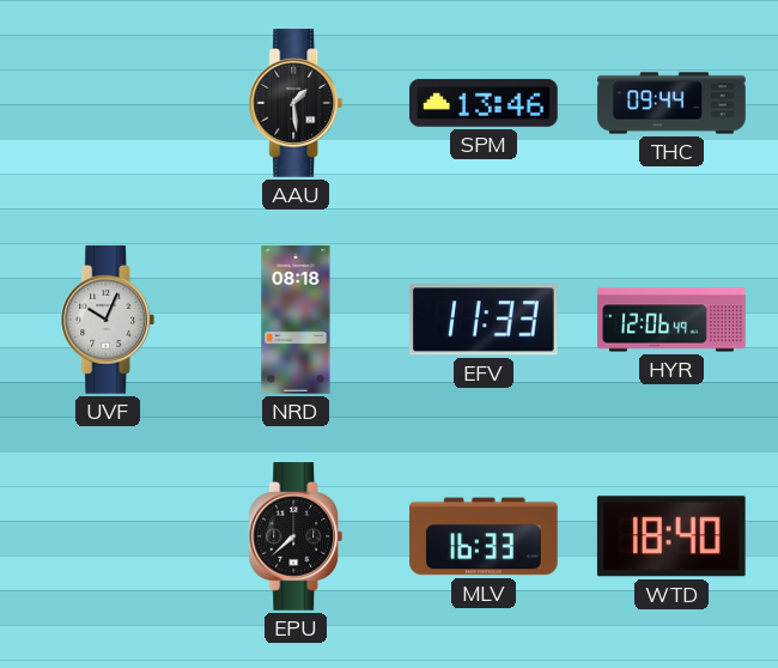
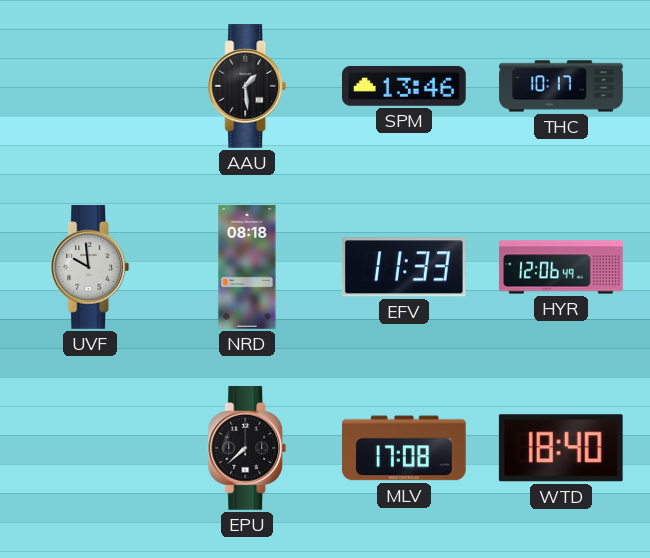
THC: 09:44 -> 10:17 (561, 86)
UVF: 10:04 -> 9:59 (90, 267)
MLV: 16:33 -> 17:08 (405, 448)
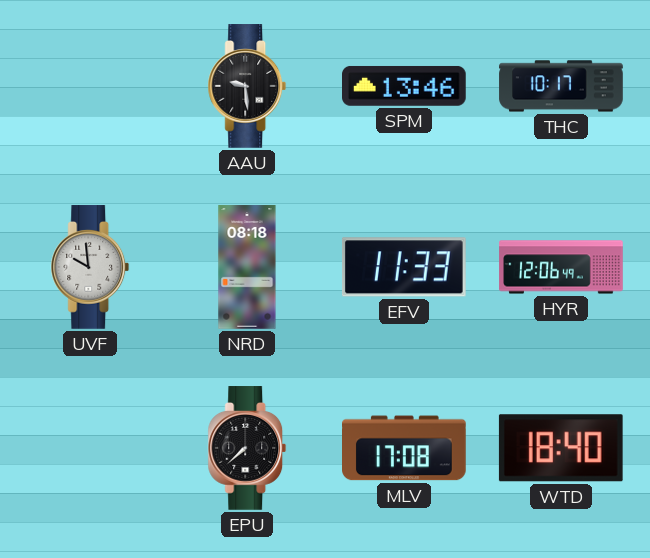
AAU: 1:29 -> 9:29 (247, 86)
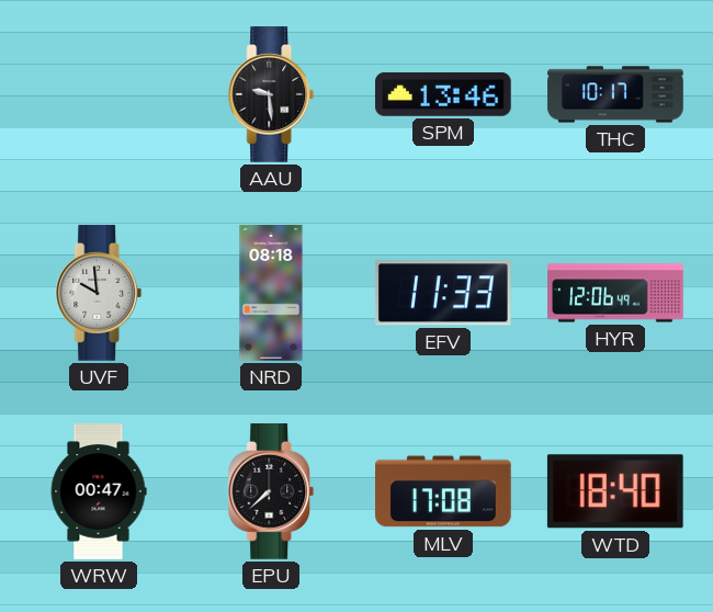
WRW: none -> 00:47 (99, 491)
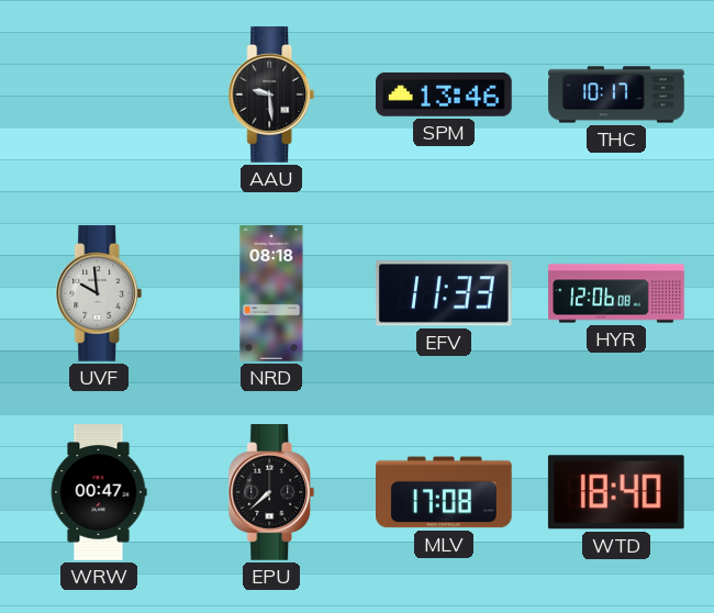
HYR: 12:06:49 -> 12:06:08 (616, 293)
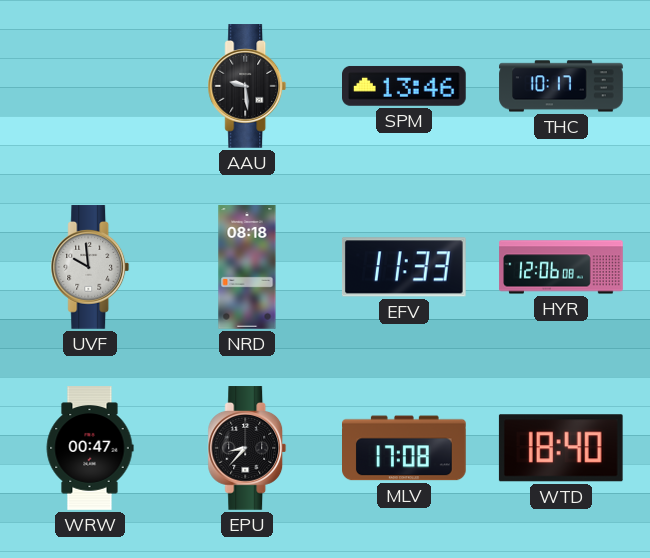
EPU: 7:38 -> 8:37 (247, 448)
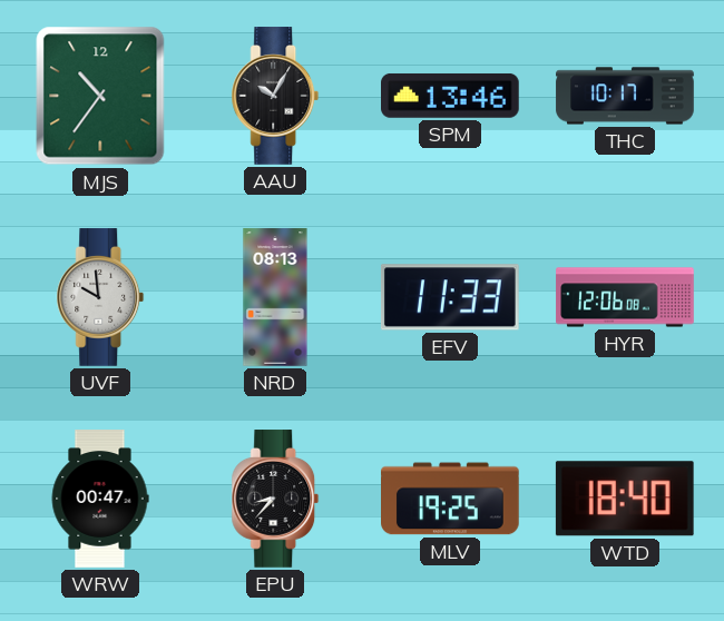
MJS: none -> 10:36 (100, 96)
AAU: 9:29 -> 10:05 (275, 96)
NRD: 08:18 -> 08:13 (275, 297)
MLV: 17:08 -> 19:25 (451, 499)
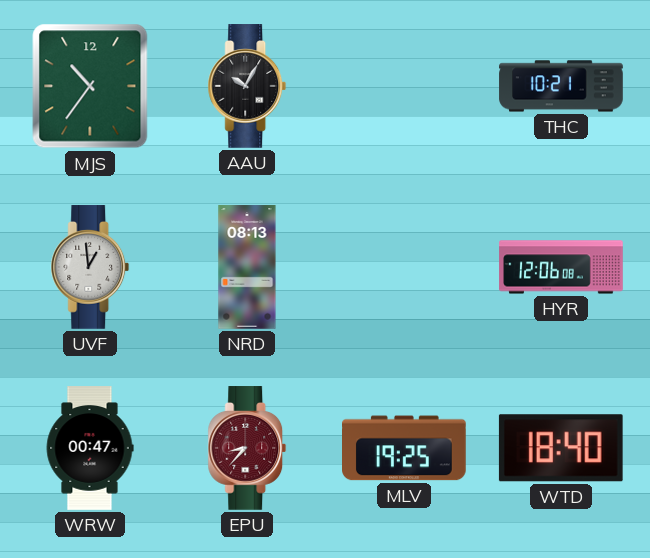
SPM: 13:46 -> none (451, 96)
THC: 10:17 -> 10:21 (561, 86)
UVF: 9:59 -> 12:59 (90, 267)
EFV: 11:33 -> none (450, 297)
EPU dial: black -> burgundy (247, 448)
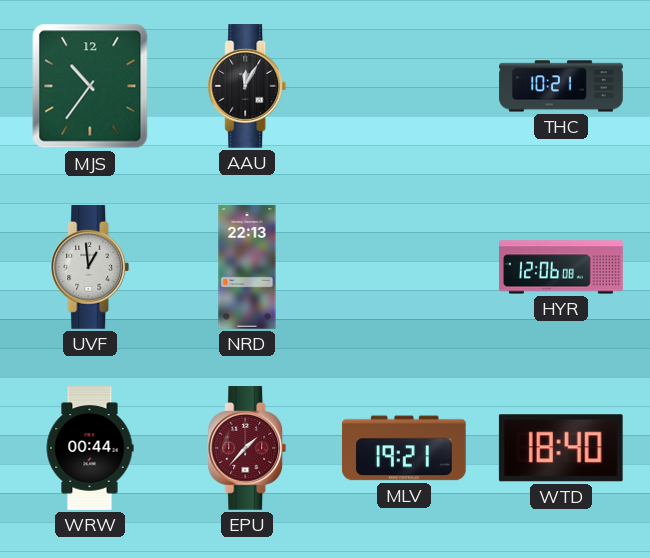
AAU: 10:05 -> 12:05 (247, 86)
NRD: 08:13 -> 22:13 (247, 267)
WRW: 00:47 -> 00:44 (90, 448)
EPU: 8:37 -> 1:37 (247, 448)
MLV: 19:25 -> 19:21 (405, 448)
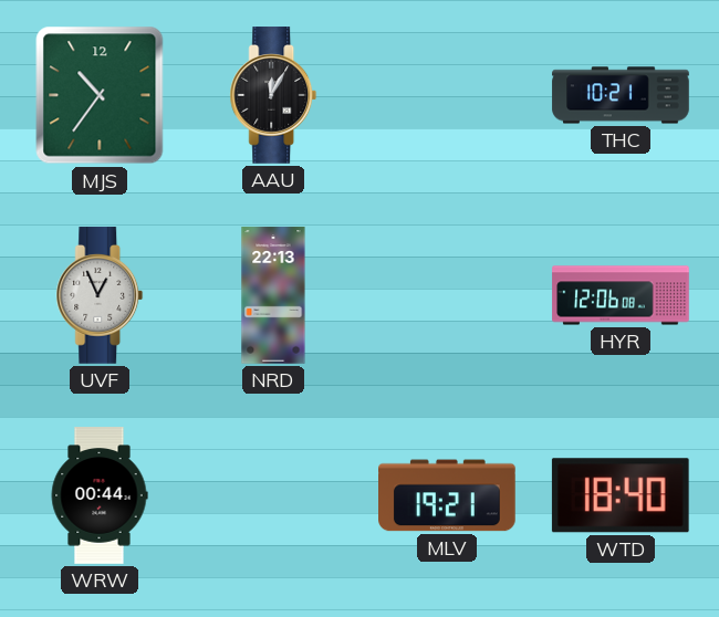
UVF: 12:59 -> 12:56 (100, 295)
EPU: 1:37 -> none (247, 448)
